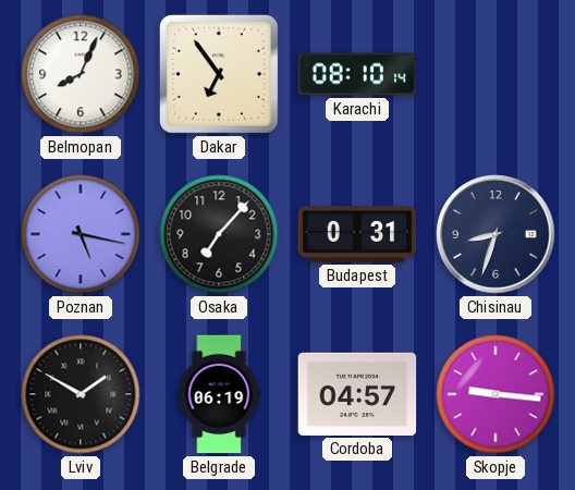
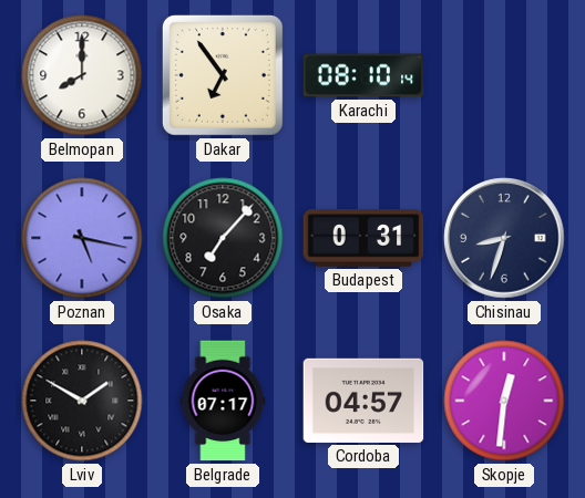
Belmopan: 8:04 -> 8:00 (82, 75)
Belgrade: 06:19 -> 07:17 (223, 401)
Skopje: 9:16 -> 12:31 (504, 401)
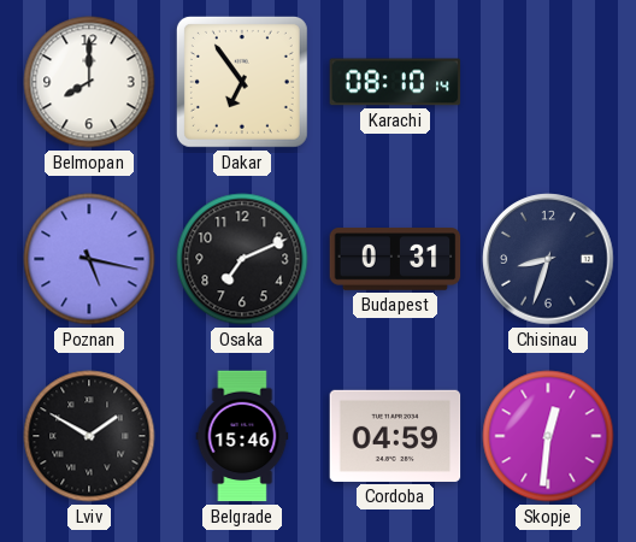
Osaka: 7:07 -> 7:11 (242, 259)
Belgrade: 07:17 -> 15:46 (242, 436)
Cordoba: 04:57 -> 04:59 (395, 436)
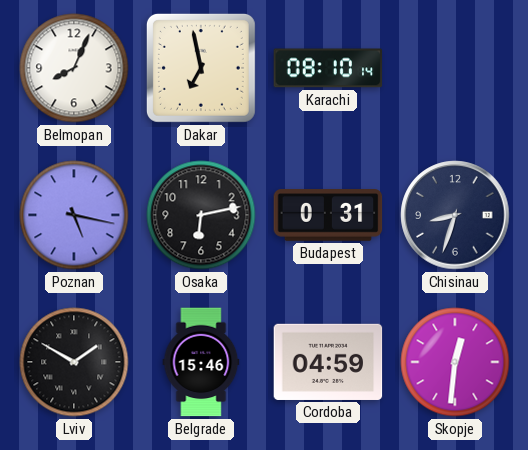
Belmopan: 8:00 -> 8:04 (74, 68)
Dakar: 6:54 -> 6:58 (201, 68)
Osaka: 7:11 -> 6:13 (201, 215)
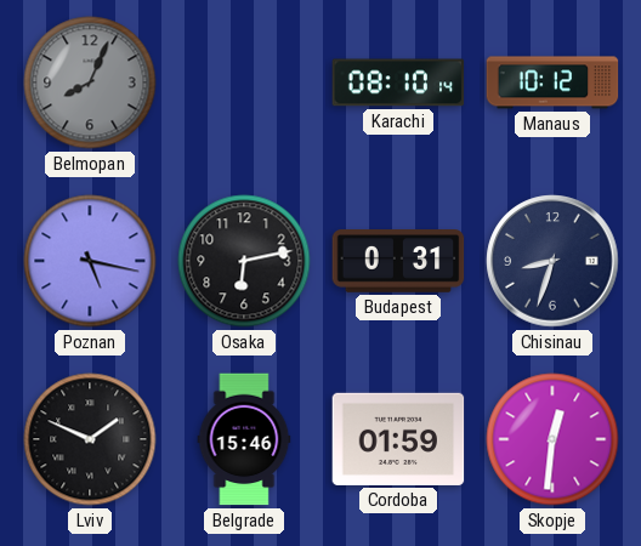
Belmopan dial: white -> grey (90, 83)
Dakar: 6:58 -> none (201, 68)
Manaus: none -> 10:12 (552, 83)
Lviv: 1:50 -> 1:49 (90, 439)
Cordoba: 04:59 -> 01:59 (398, 439)
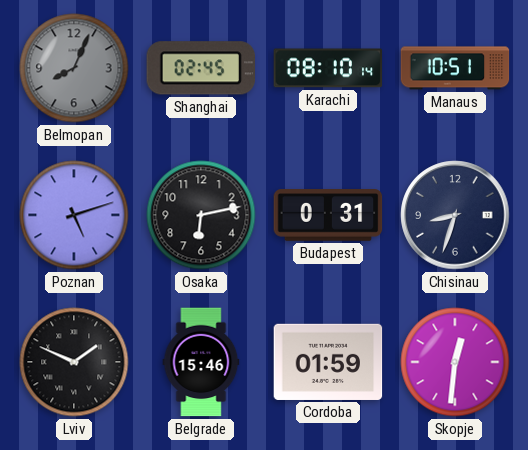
Shanghai: none -> 02:45 (200, 68)
Manaus: 10:12 -> 10:51 (455, 68)
Poznan: 5:17 -> 5:12 (74, 215)
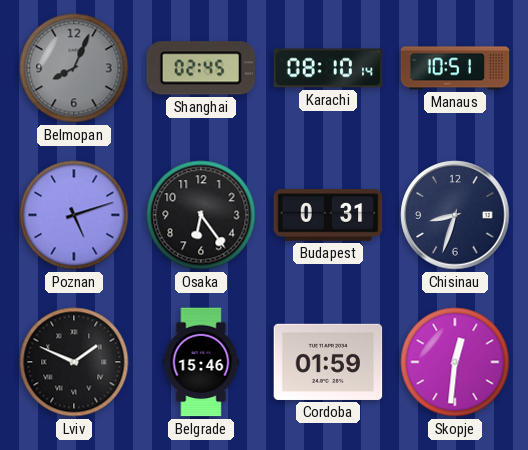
Osaka: 6:13 -> 6:24 (201, 215)
